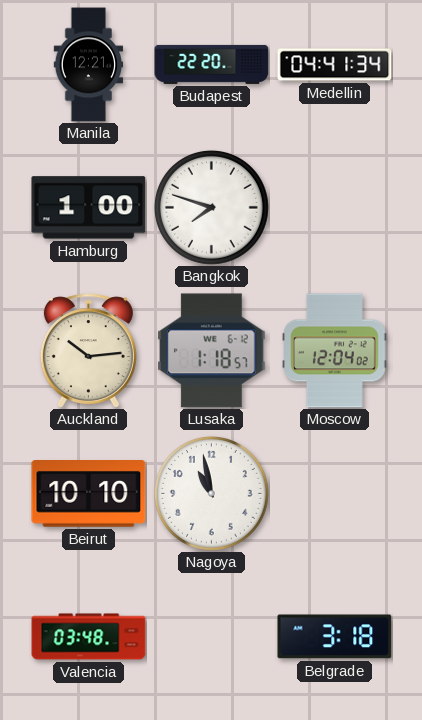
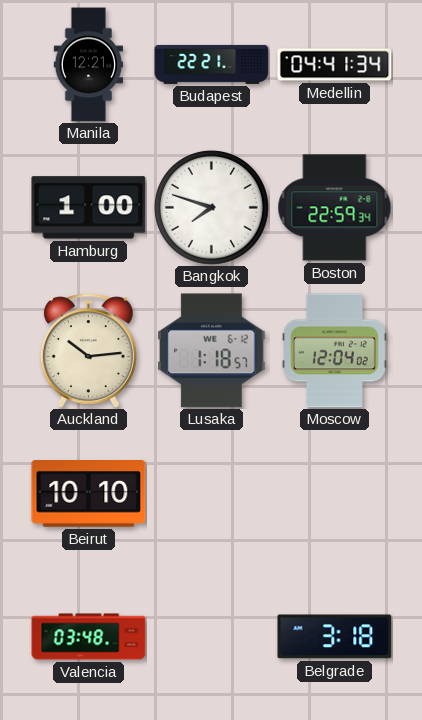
Budapest: 22:20 -> 22:21 (212, 64)
Boston: none -> 22:59 (335, 208)
Nagoya: 10:58 -> none (211, 493)
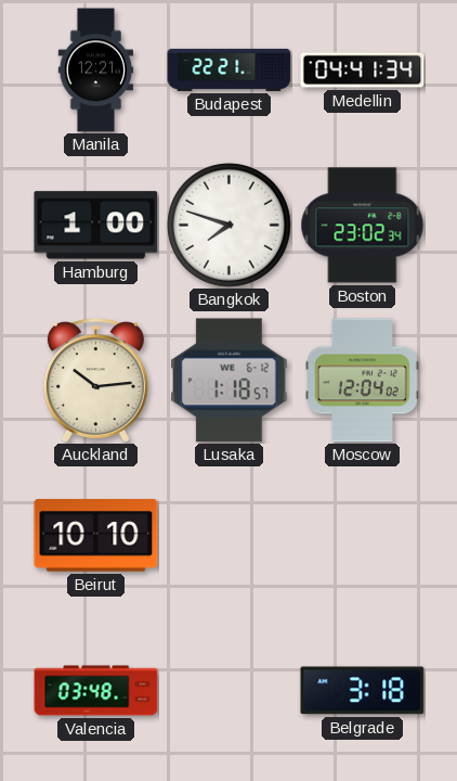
Boston: 22:59 -> 23:02 (363, 226)
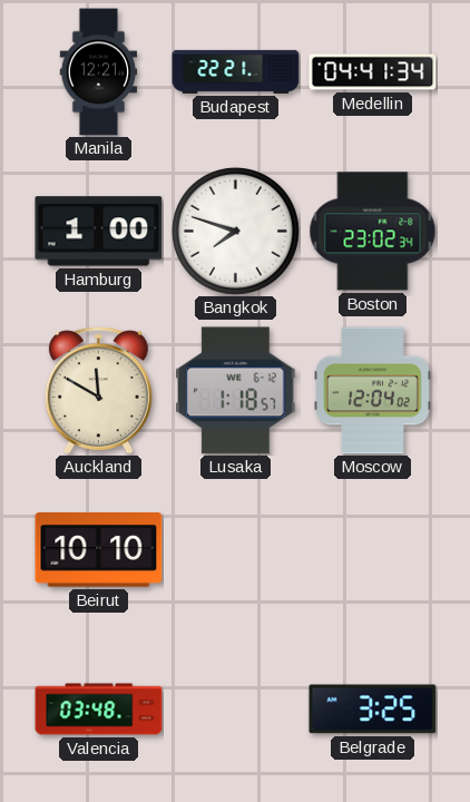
Auckland: 10:14 -> 11:50 (98, 391)
Belgrade: 3:18 -> 3:25 (373, 710)
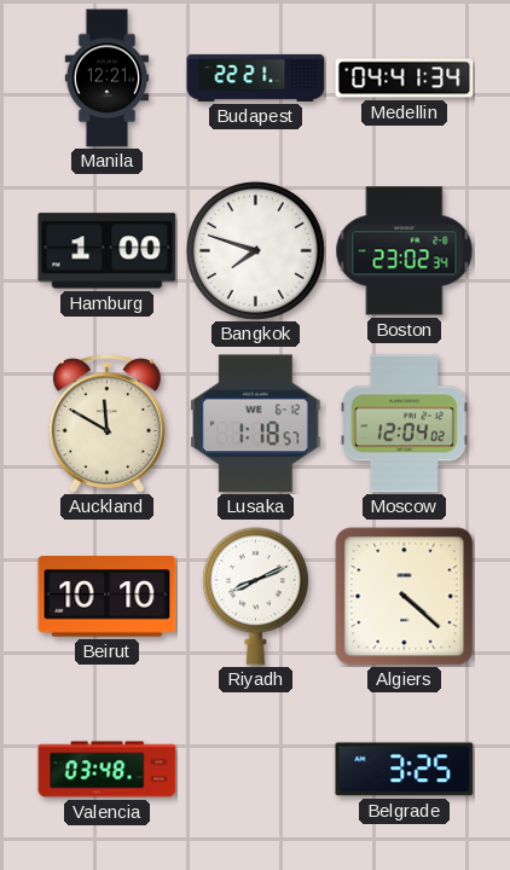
Riyadh: none -> 8:11 (255, 597)
Algiers: none -> 4:22 (405, 597)
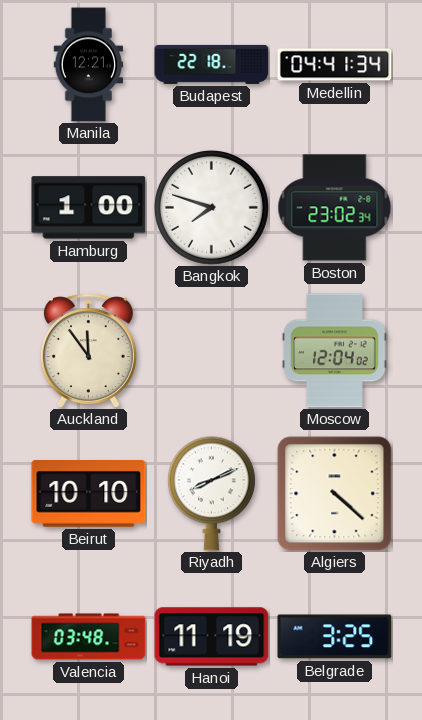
Budapest: 22:21 -> 22:18 (212, 64)
Auckland: 11:50 -> 11:54 (88, 351)
Lusaka: 1:18 -> none (256, 424)
Hanoi: none -> 11:19 (212, 637)
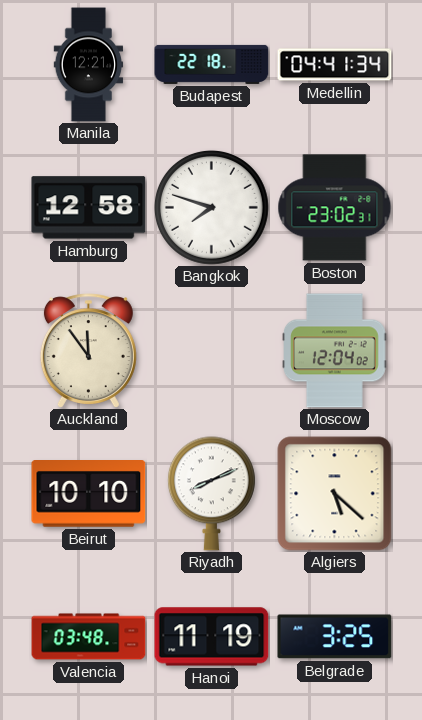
Hamburg: 1:00 -> 12:58 (89, 208)
Boston: 23:02:34 -> 23:02:31 (335, 208)
Algiers: 4:22 -> 5:22 (335, 494)
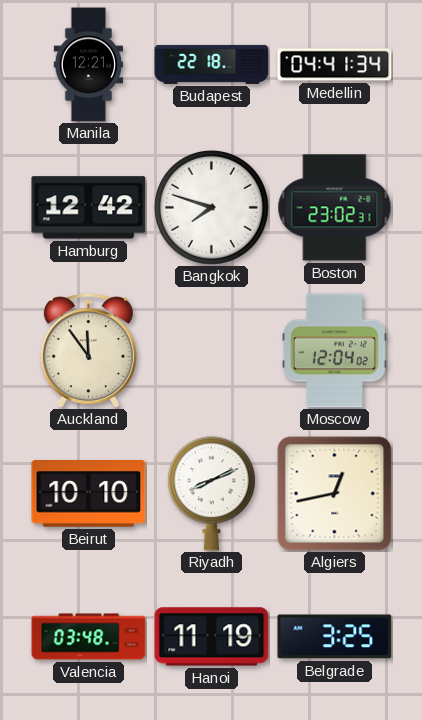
Hamburg: 12:58 -> 12:42 (89, 208)
Algiers: 5:22 -> 12:43 (335, 494)
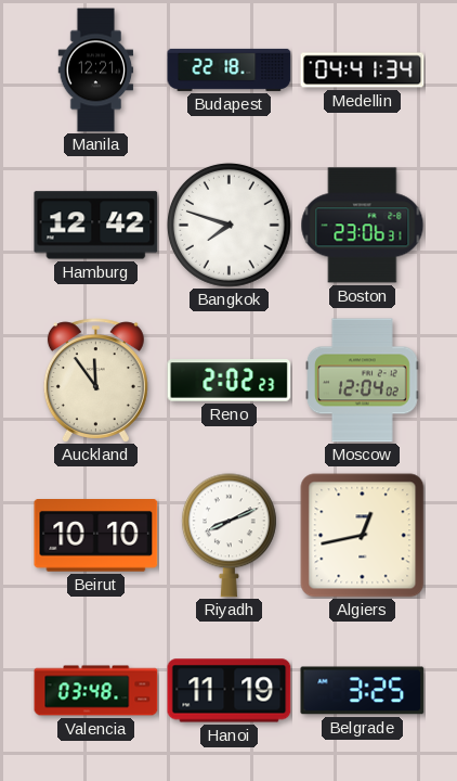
Boston: 23:02 -> 23:06 (363, 226)
Reno: none -> 2:02 (230, 381)
